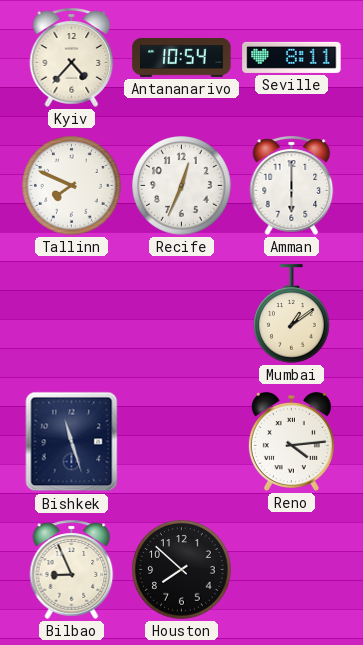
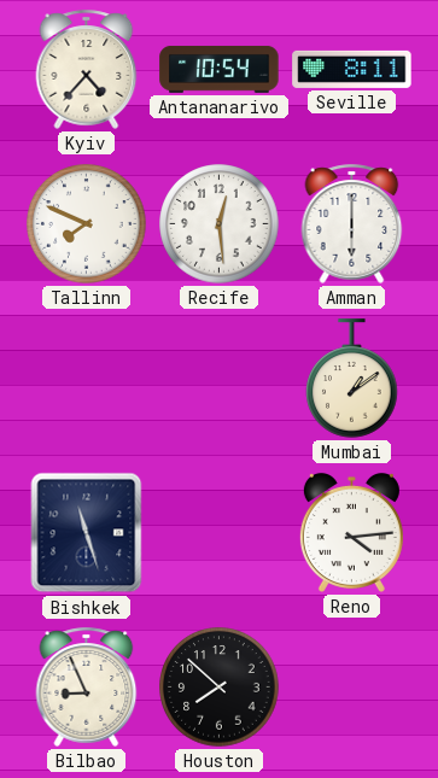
Recife: 12:34 -> 12:29 (220, 224)
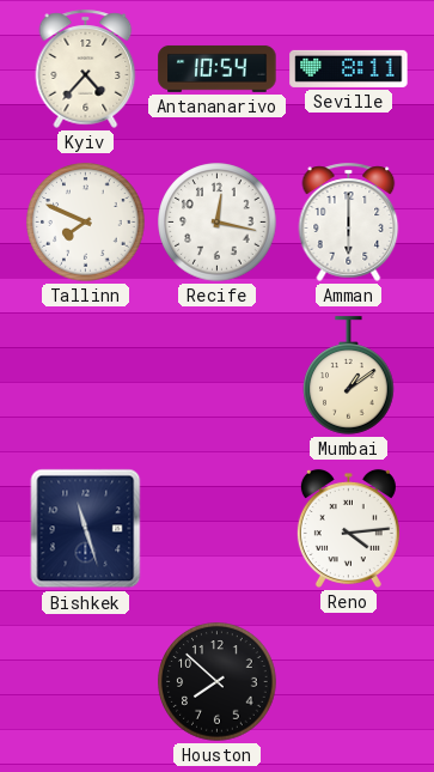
Recife: 12:29 -> 12:17 (218, 223)
Bilbao: 8:56 -> none (87, 686)
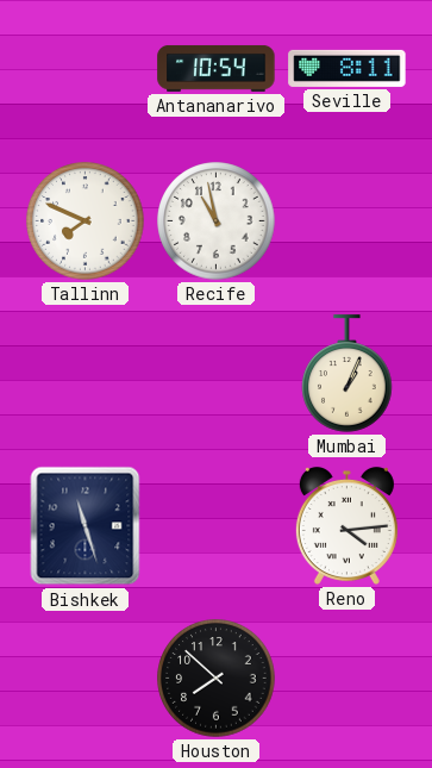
Kyiv: 4:37 -> none (86, 68)
Recife: 12:17 -> 10:58 (217, 221)
Amman: 6:00 -> none (349, 221)
Mumbai: 1:09 -> 1:04 (348, 374)
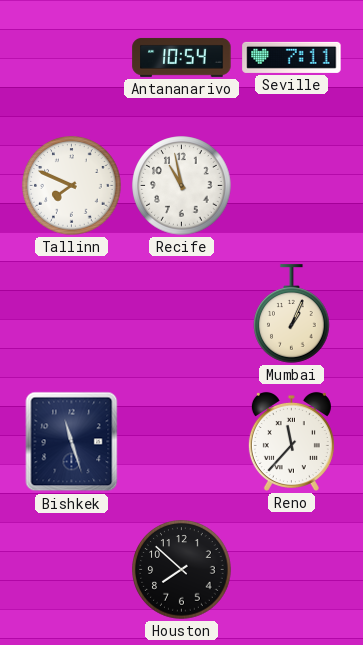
Seville: 8:11 -> 7:11 (292, 57)
Reno: 4:14 -> 11:37 (291, 441)
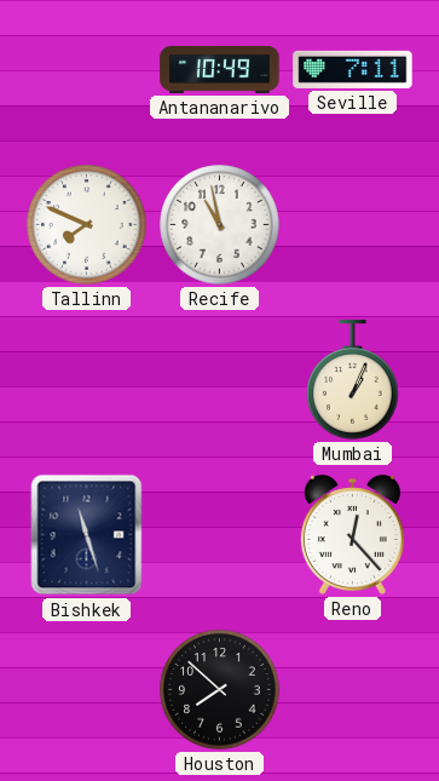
Antananarivo: 10:54 -> 10:49 (220, 69)
Reno: 11:37 -> 12:23 (352, 534)
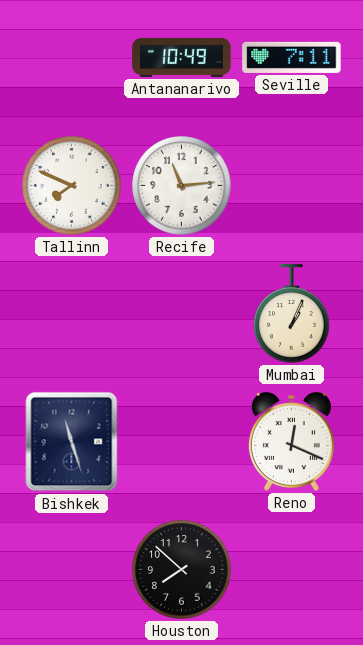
Recife: 10:58 -> 11:14 (182, 186)
Reno: 12:23 -> 12:19 (291, 441)
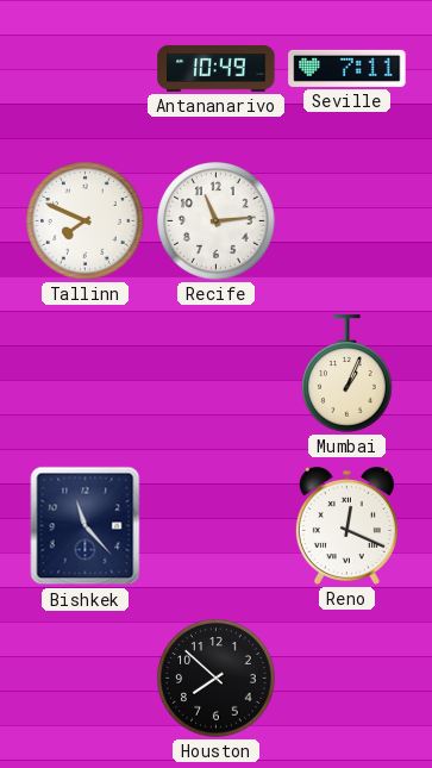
Bishkek: 11:27 -> 11:23 (86, 526)
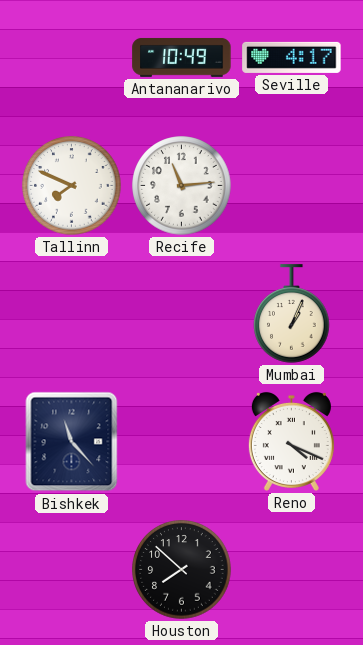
Seville: 7:11 -> 4:17 (292, 57)
Reno: 12:19 -> 4:19 (291, 441)
